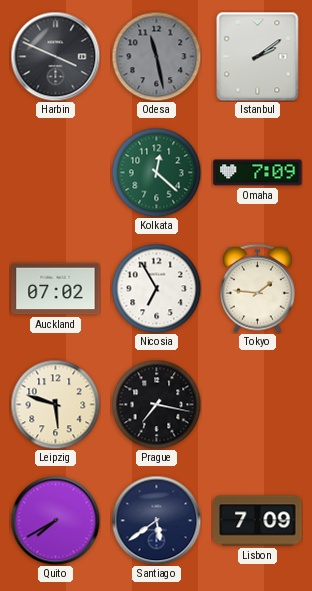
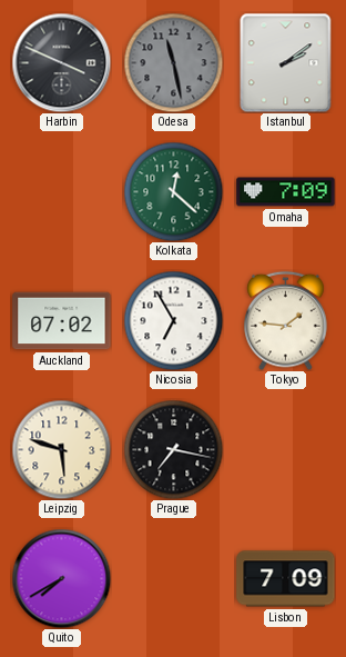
Santiago: 5:39 -> none (156, 520)
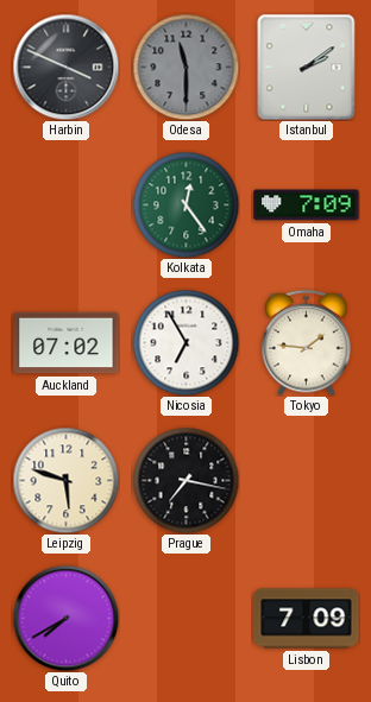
Odesa: 11:28 -> 11:30 (185, 67)
Kolkata: 12:22 -> 12:24 (185, 204)
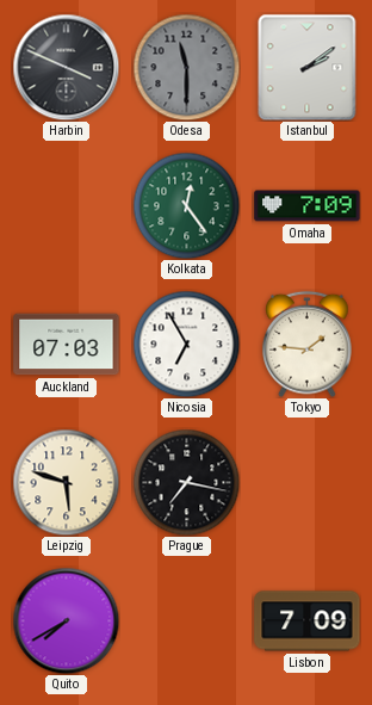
Auckland: 07:02 -> 07:03 (67, 345)
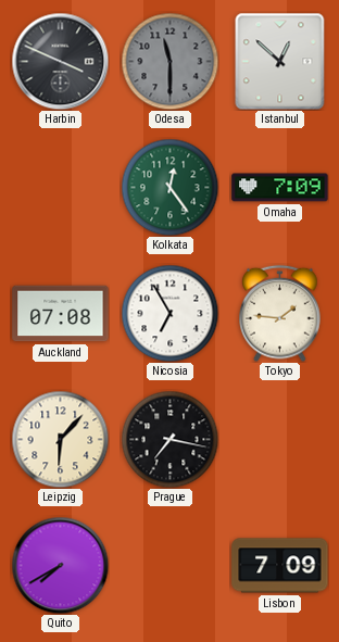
Istanbul: 2:09 -> 12:52 (280, 61)
Auckland: 07:03 -> 07:08 (61, 314)
Leipzig: 5:48 -> 6:07 (60, 439)
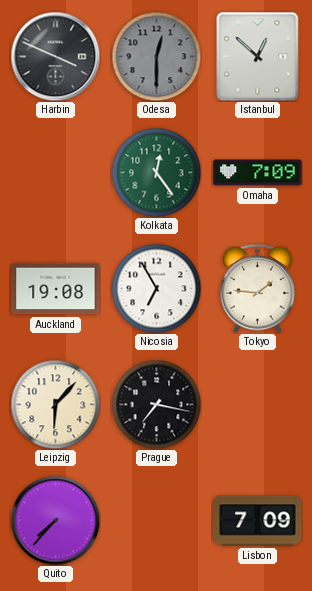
Odesa: 11:30 -> 12:30 (156, 56)
Auckland: 07:08 -> 19:08 (56, 289)
Quito: 7:40 -> 7:37 (55, 520)
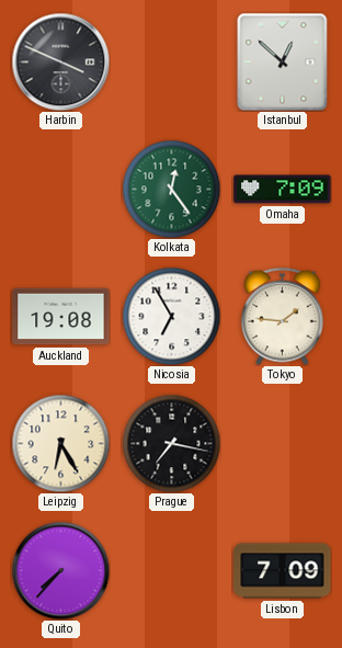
Odesa: 12:30 -> none (156, 56)
Leipzig: 6:07 -> 6:25 (60, 443)
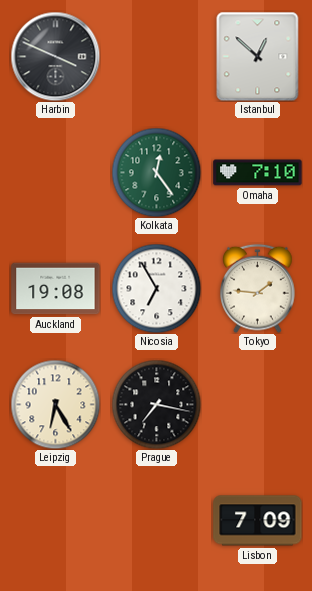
Omaha: 7:09 -> 7:10 (258, 173)
Quito: 7:37 -> none (60, 570)
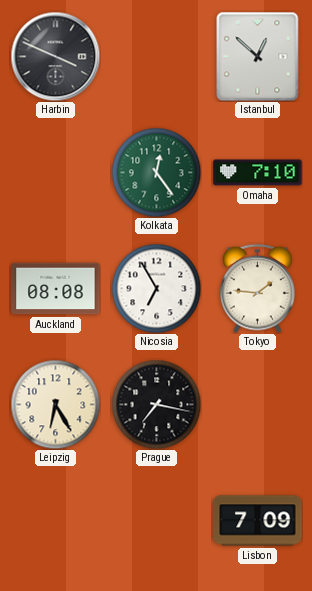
Auckland: 19:08 -> 08:08 (56, 289)
